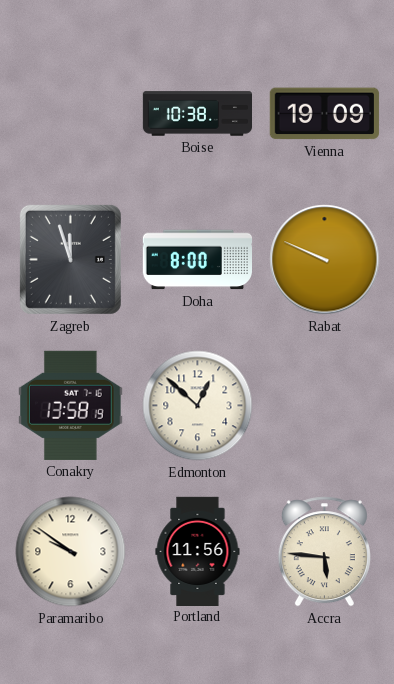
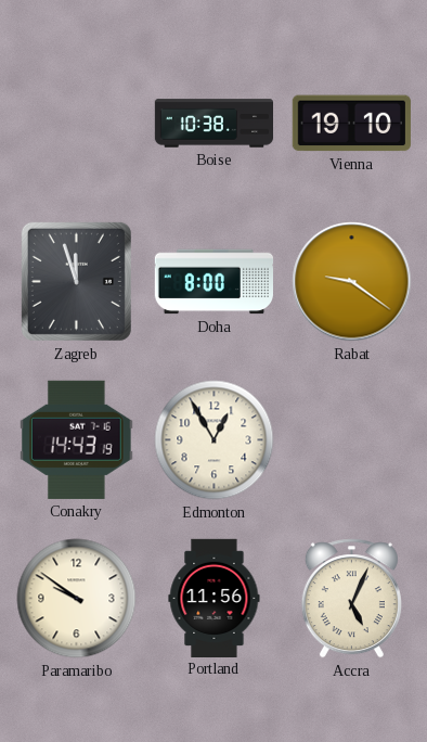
Vienna: 19:09 -> 19:10 (351, 124)
Rabat: 9:49 -> 9:21 (352, 282)
Conakry: 13:58 -> 14:43 (77, 439)
Edmonton: 12:52 -> 12:55 (215, 440)
Accra: 5:46 -> 5:04 (351, 599)
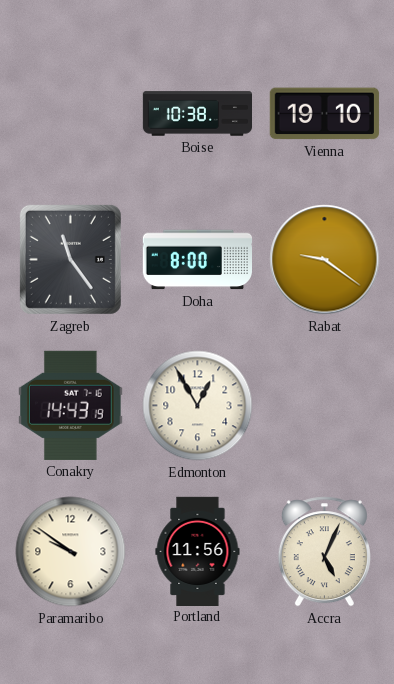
Zagreb: 11:57 -> 11:24 (70, 259)
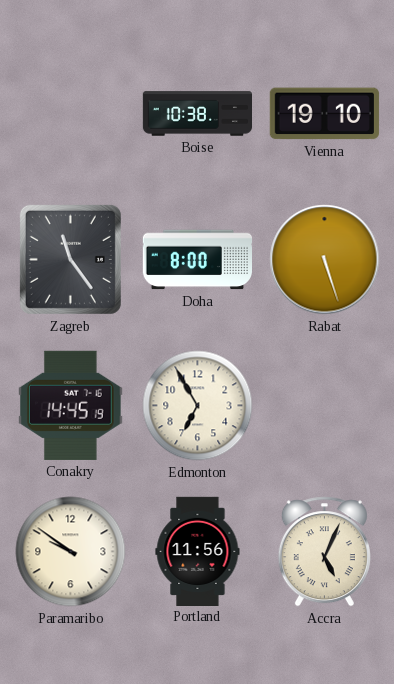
Rabat: 9:21 -> 5:27 (325, 260)
Conakry: 14:43 -> 14:45 (71, 405)
Edmonton: 12:55 -> 6:55 (198, 406)
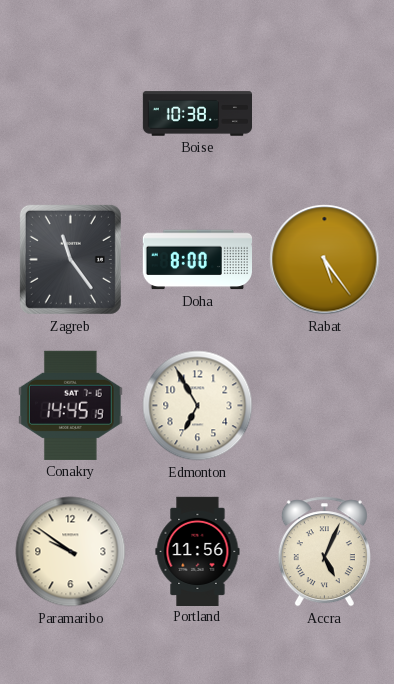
Vienna: 19:10 -> none (324, 114)
Rabat: 5:27 -> 5:24 (325, 260)
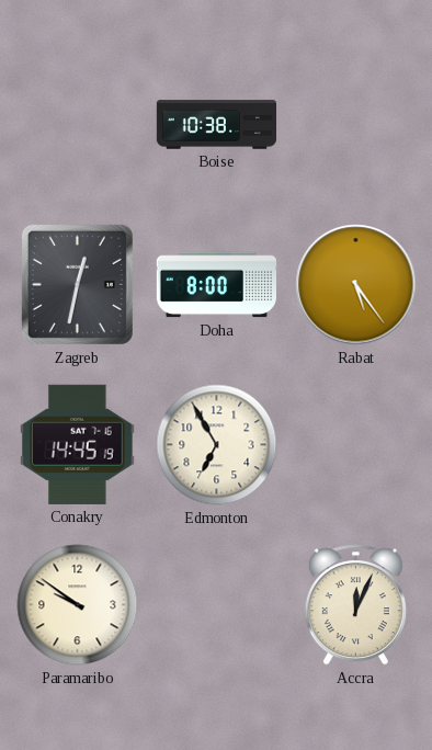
Zagreb: 11:24 -> 12:32 (77, 284)
Portland: 11:56 -> none (198, 551)
Accra: 5:04 -> 12:04 (355, 605)
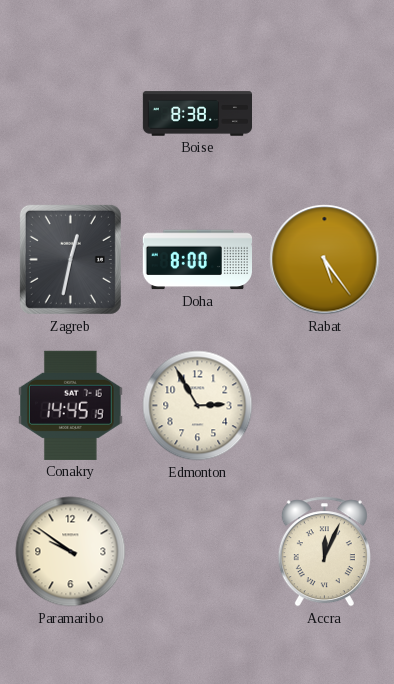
Boise: 10:38 -> 8:38 (197, 114)
Edmonton: 6:55 -> 2:55 (198, 406)
